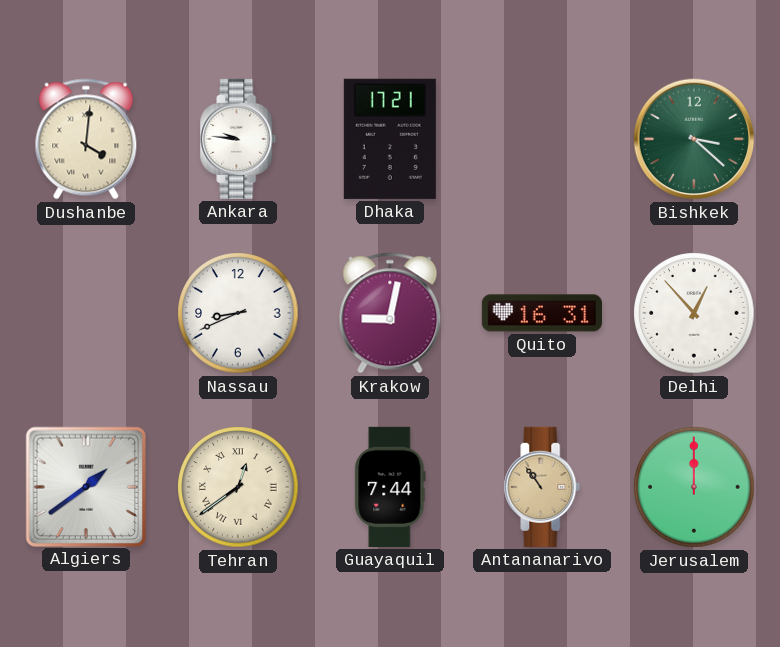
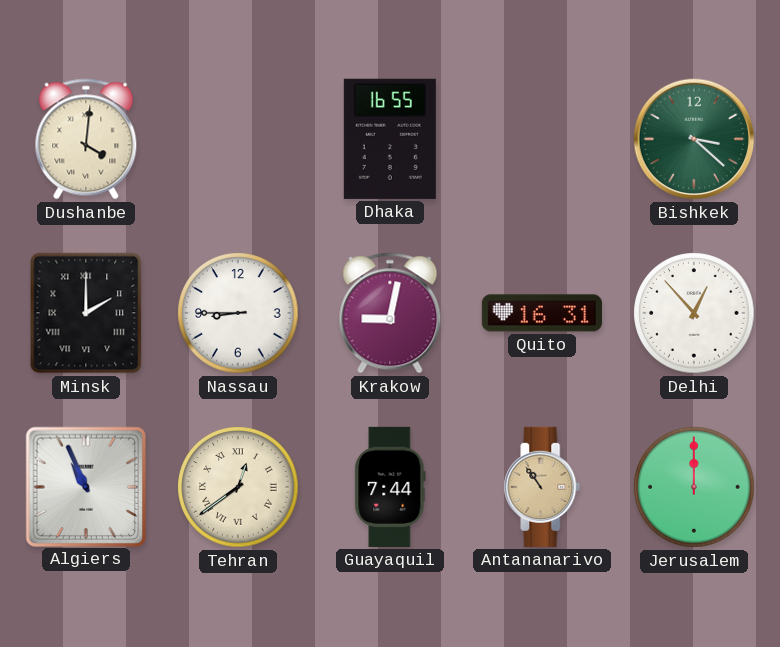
Ankara: 9:46 -> none (238, 139)
Dhaka: 17:21 -> 16:55 (390, 139)
Minsk: none -> 2:00 (86, 313)
Nassau: 8:41 -> 8:45 (238, 313)
Algiers: 1:39 -> 10:56 (85, 486)
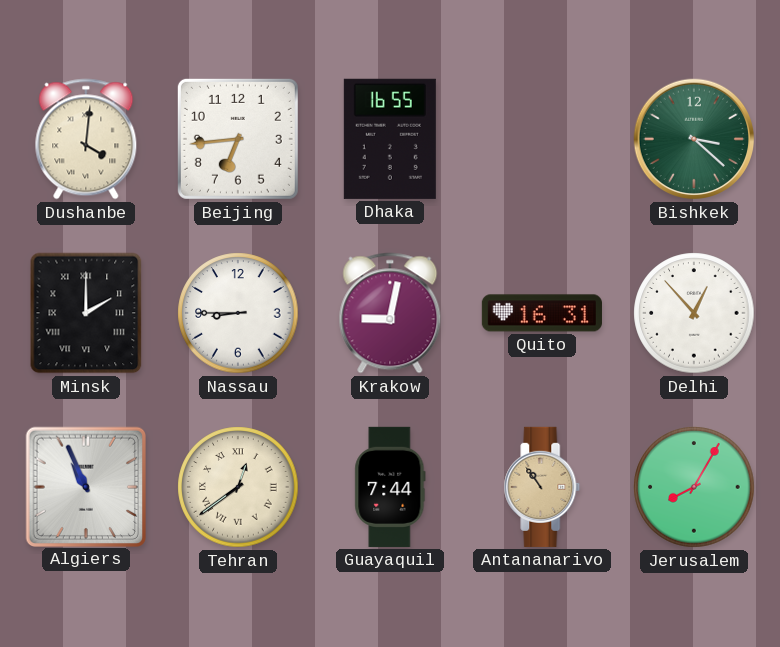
Beijing: none -> 6:44 (238, 139)
Jerusalem: 12:00 -> 8:05 (694, 487)
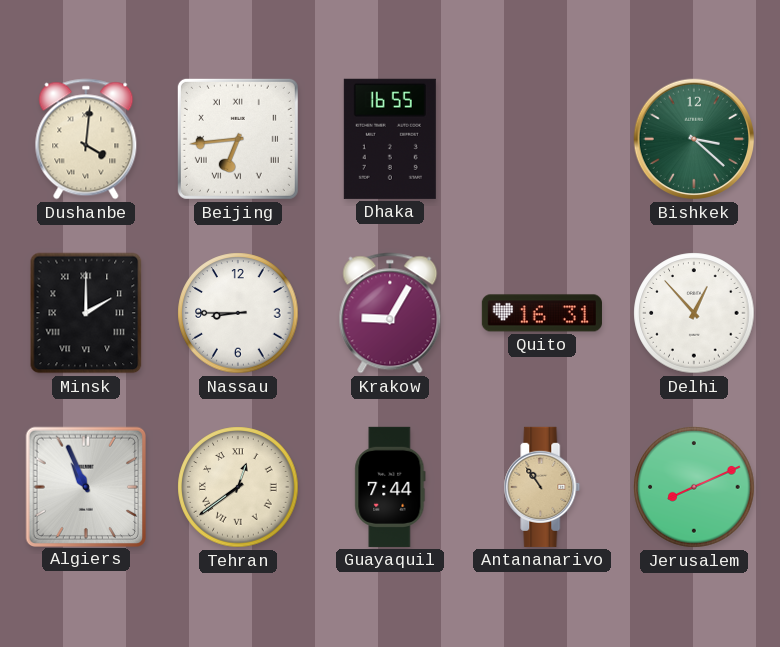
Beijing numerals: Arabic -> Roman (238, 139)
Krakow: 9:02 -> 9:05 (390, 313)
Jerusalem: 8:05 -> 8:11 (694, 487)
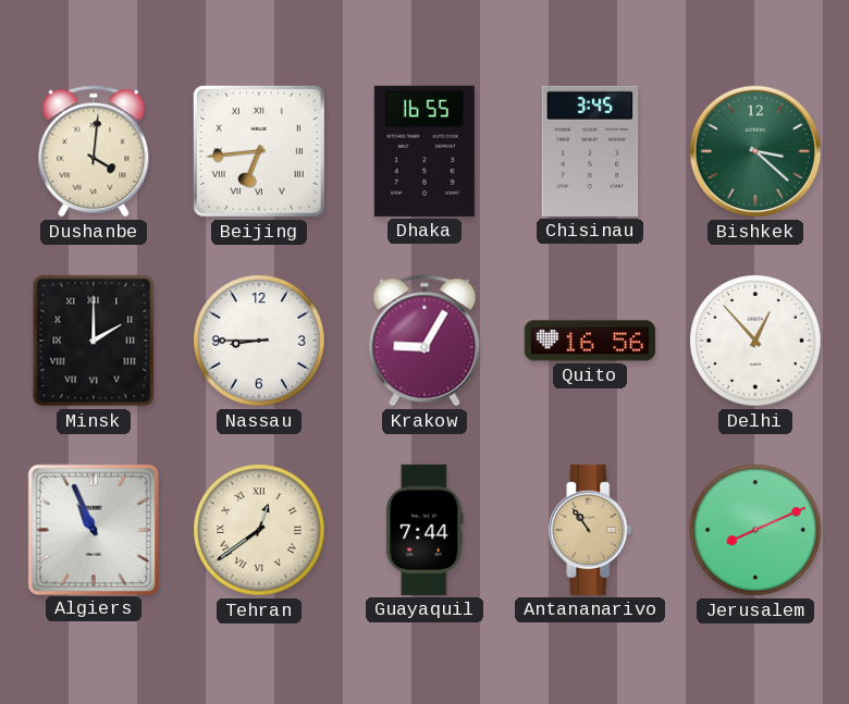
Chisinau: none -> 3:45 (590, 151)
Quito: 16:31 -> 16:56 (590, 341)
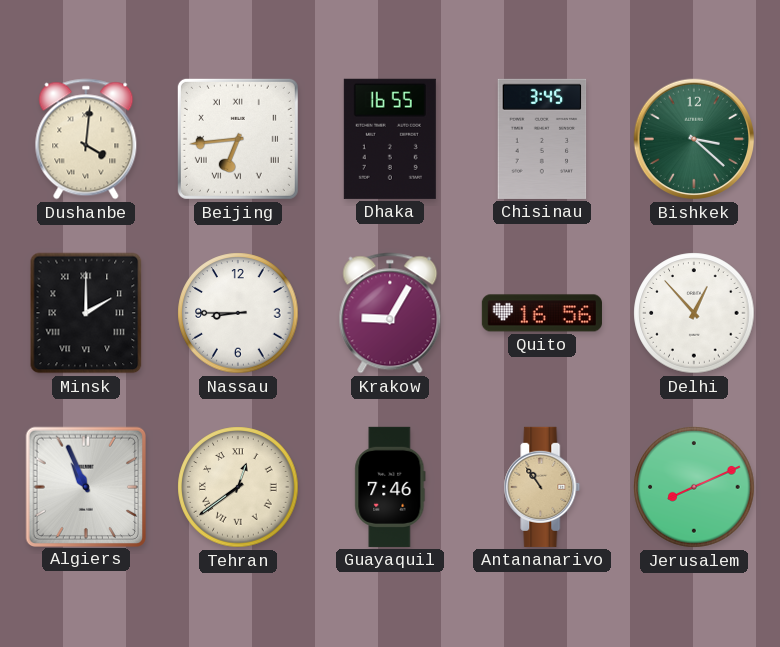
Guayaquil: 7:44 -> 7:46 (390, 487)
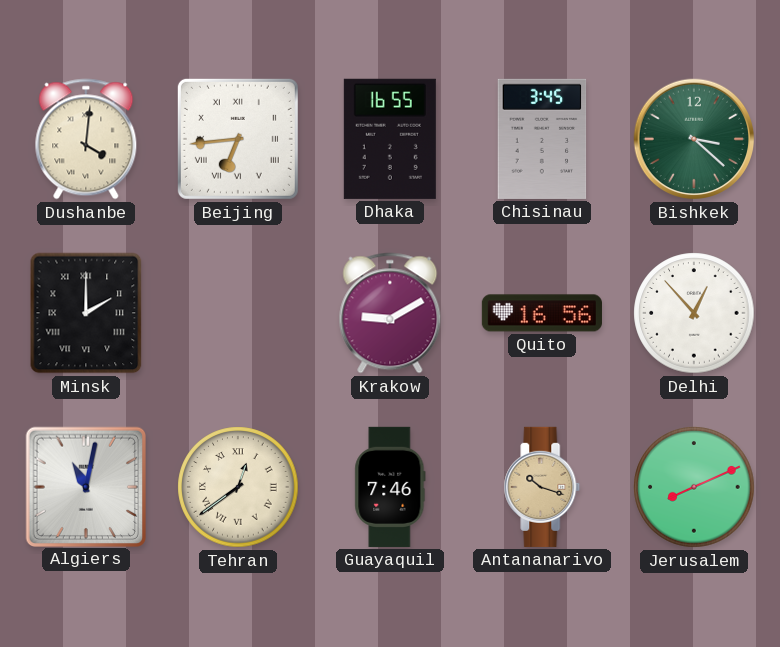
Nassau: 8:45 -> none (238, 313)
Krakow: 9:05 -> 9:10 (390, 313)
Algiers: 10:56 -> 11:02 (85, 486)
Antananarivo: 10:54 -> 10:18 (542, 487)
